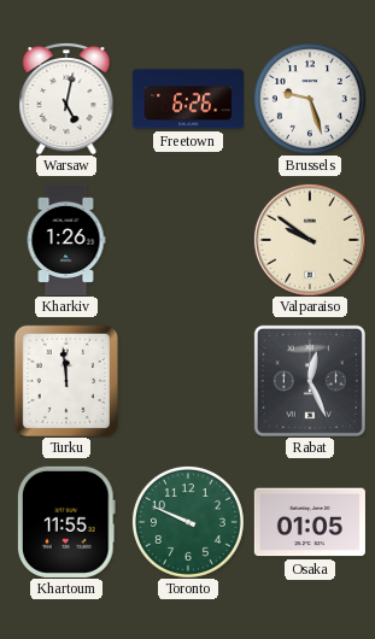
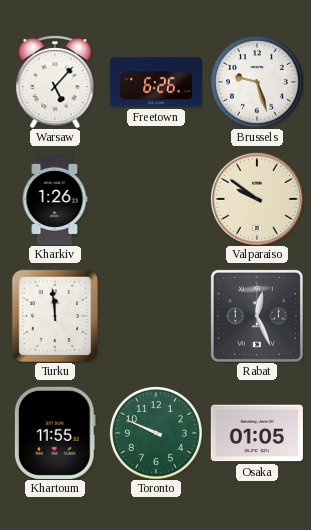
Warsaw: 5:02 -> 5:07 (55, 82)
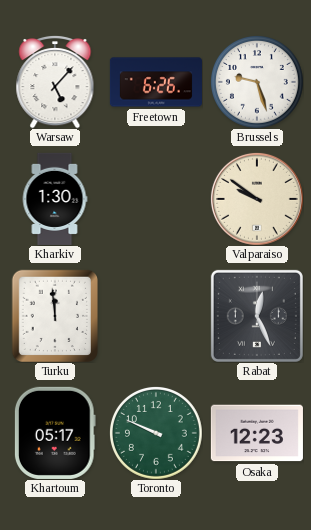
Kharkiv: 1:26 -> 1:30 (55, 199)
Khartoum: 11:55 -> 05:17 (55, 433)
Osaka: 01:05 -> 12:23 (257, 433)
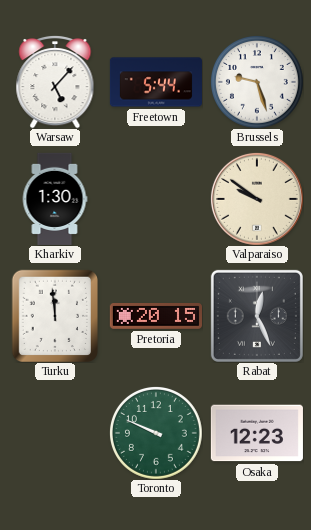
Freetown: 6:26 -> 5:44 (156, 82)
Pretoria: none -> 20:15 (156, 317)
Khartoum: 05:17 -> none (55, 433)
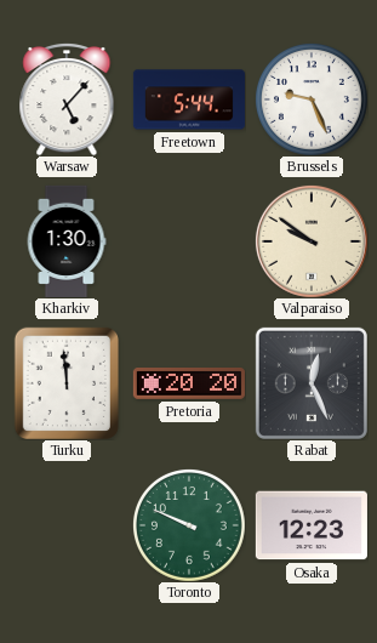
Brussels: 9:27 -> 9:26 (312, 99)
Pretoria: 20:15 -> 20:20 (189, 385)
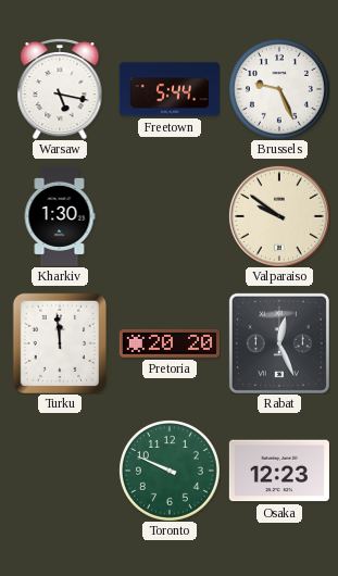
Warsaw: 5:07 -> 5:17 (60, 89)
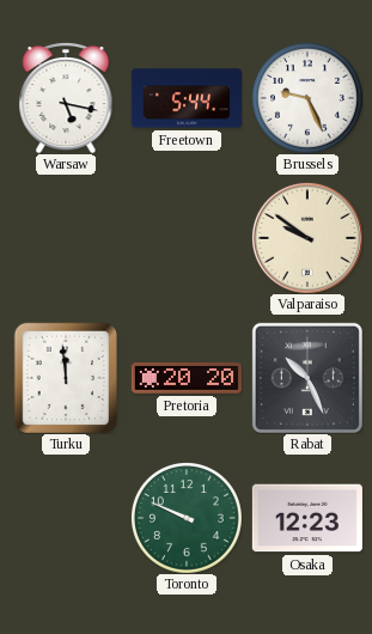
Kharkiv: 1:30 -> none (60, 216)
Rabat: 12:26 -> 10:26 (307, 378)
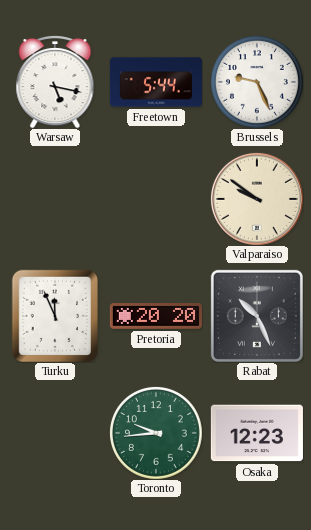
Turku: 11:59 -> 11:56 (54, 315)
Toronto: 9:49 -> 9:44 (156, 433)
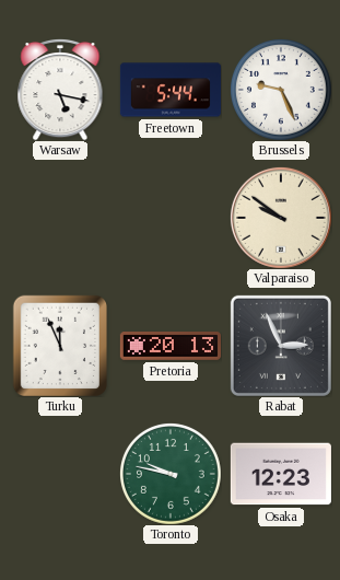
Pretoria: 20:20 -> 20:13 (171, 347)
Rabat: 10:26 -> 2:56 (281, 346)
Toronto: 9:44 -> 9:47 (171, 474)
